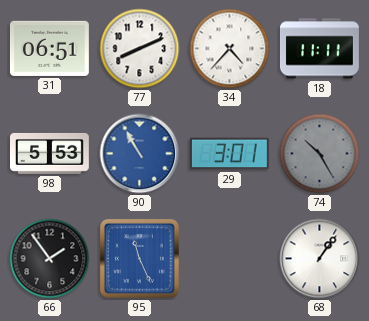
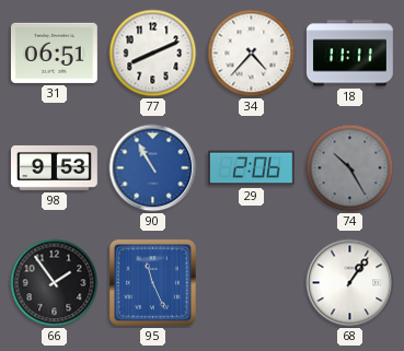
98: 5:53 -> 9:53 (55, 167)
29: 3:01 -> 2:06 (251, 168)
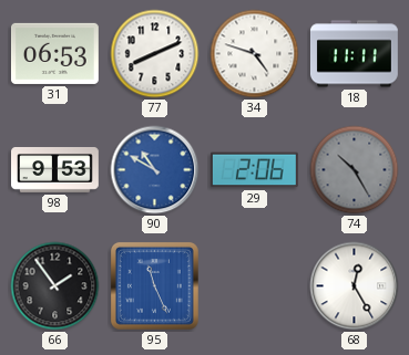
31: 06:51 -> 06:53 (54, 53)
34: 4:37 -> 4:48 (255, 54)
90: 10:55 -> 10:50 (155, 170)
68: 1:06 -> 12:25 (355, 286)
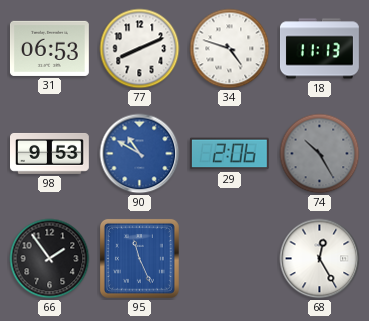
18: 11:11 -> 11:13 (319, 49)
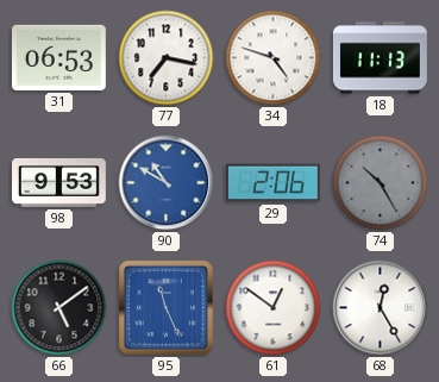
77: 8:11 -> 7:17 (167, 58)
66: 1:54 -> 5:09 (59, 308)
61: none -> 12:51 (274, 308)
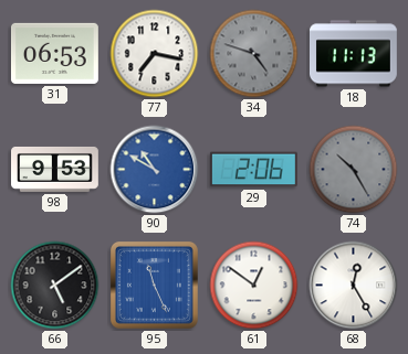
34 dial: white -> grey (254, 54)
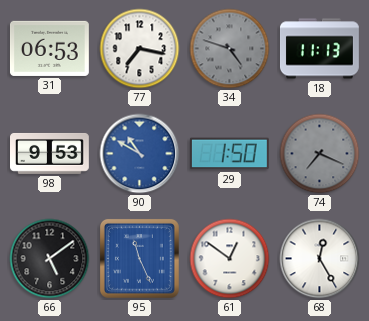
29: 2:06 -> 1:50 (229, 154)
74: 10:25 -> 7:19 (320, 154)
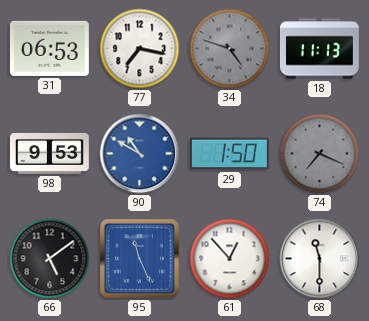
61: 12:51 -> 12:53 (230, 259)
68: 12:25 -> 11:30 (320, 259)
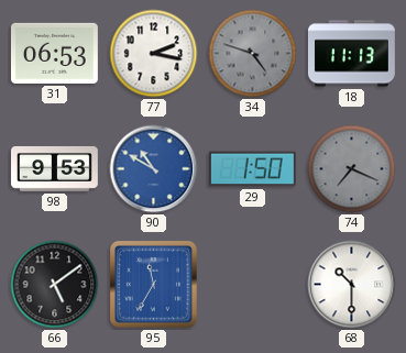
77: 7:17 -> 2:17 (154, 54)
95: 11:26 -> 11:35 (153, 284)
61: 12:53 -> none (230, 259)
68: 11:30 -> 10:30 (352, 285)
